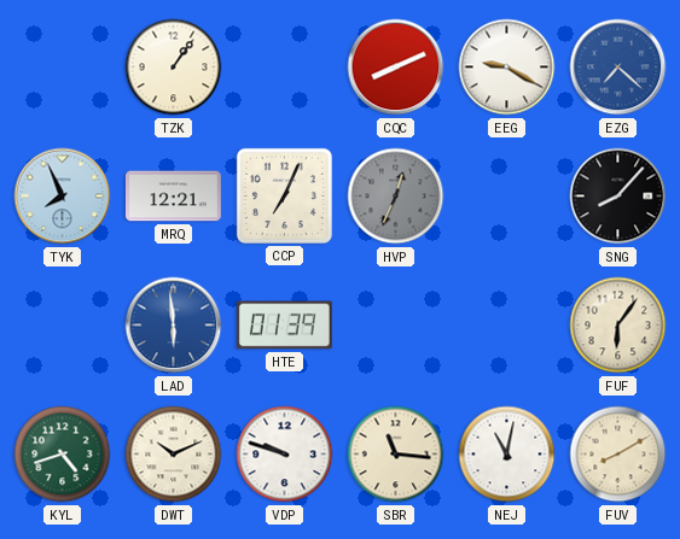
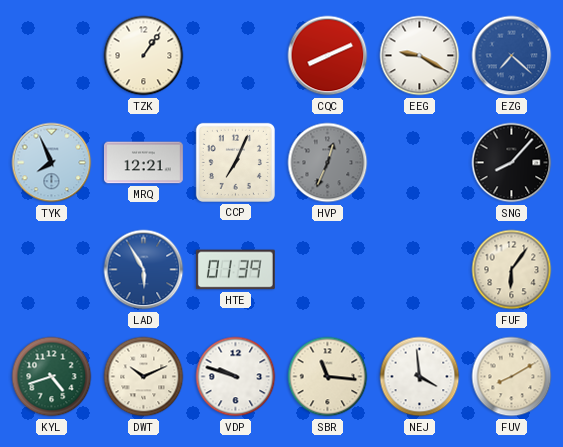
LAD: 5:59 -> 5:55 (144, 270)
NEJ: 11:02 -> 3:59 (420, 377)
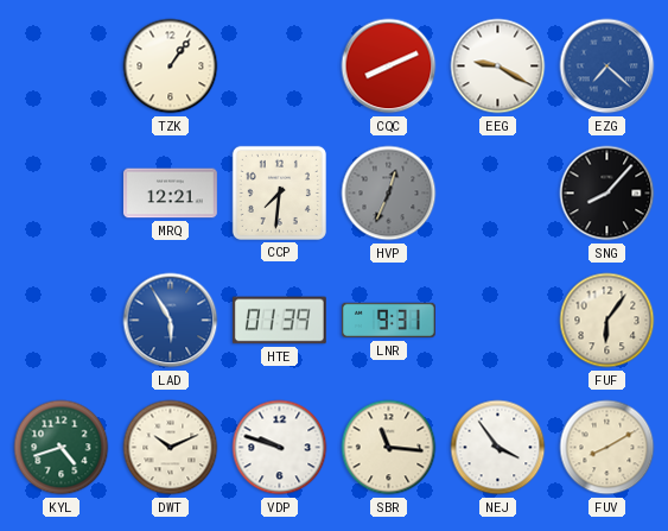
TYK: 7:56 -> none (52, 163)
CCP: 7:04 -> 7:31 (279, 192)
LNR: none -> 9:31 (388, 321)
NEJ: 3:59 -> 3:54 (498, 448)
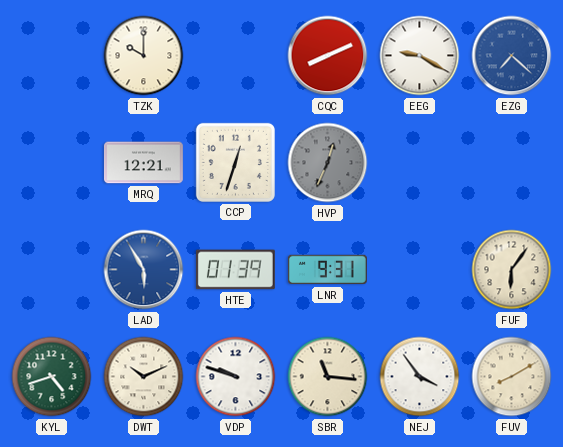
TZK: 1:06 -> 10:00 (144, 56)
CCP: 7:31 -> 12:33 (235, 162)
SNG: 8:07 -> none (607, 194)
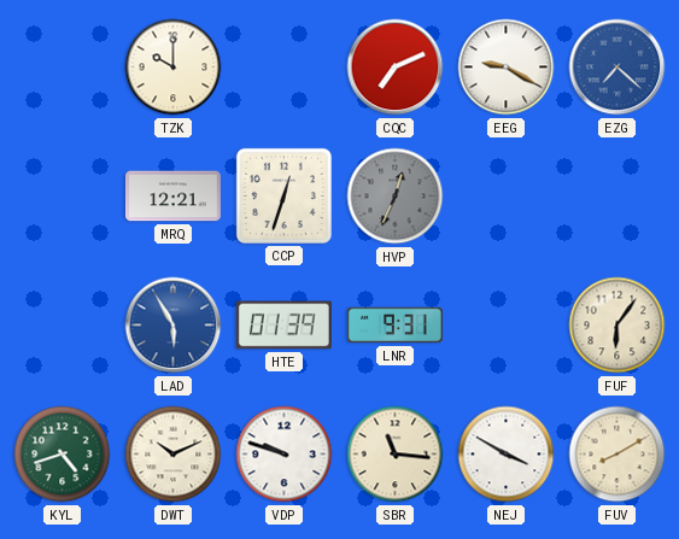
CQC: 8:11 -> 7:11 (396, 68)
NEJ: 3:54 -> 3:50 (507, 455)
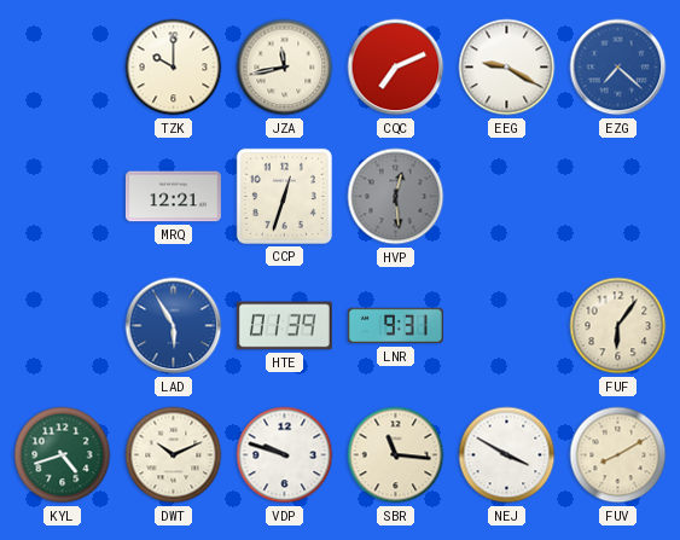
JZA: none -> 11:43 (285, 68)
HVP: 12:34 -> 12:29 (396, 197)
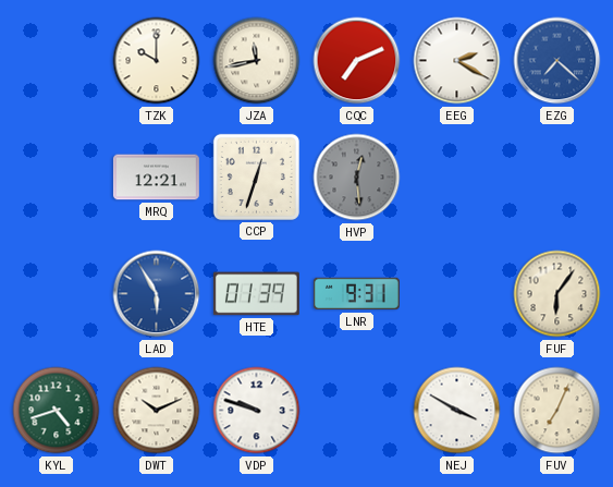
EEG: 9:20 -> 2:20 (457, 61)
SBR: 11:16 -> none (396, 455)
FUV: 8:10 -> 7:04 (557, 411)
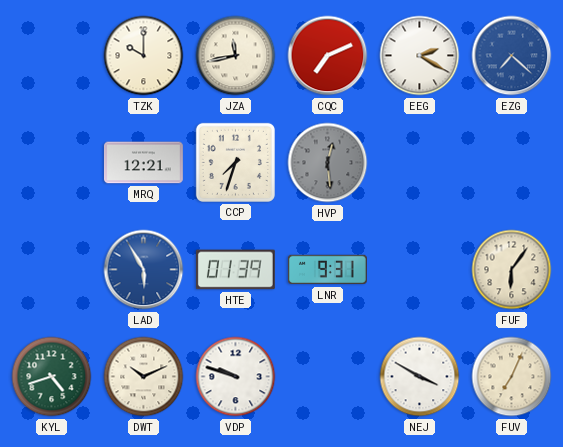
CCP: 12:33 -> 7:33 (235, 162)
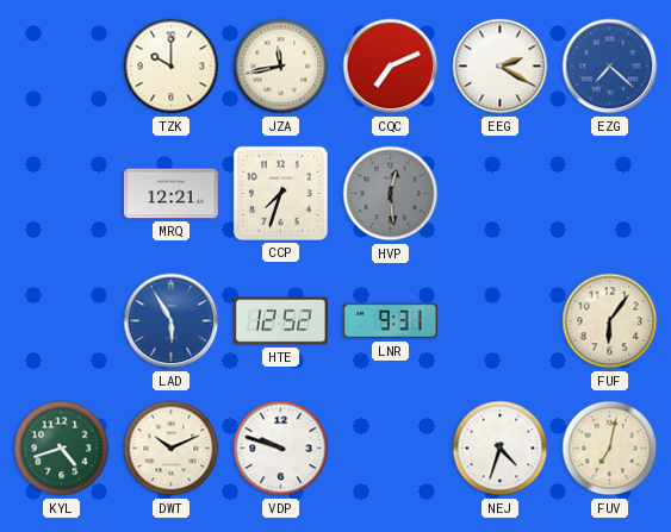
HTE: 01:39 -> 12:52 (280, 321)
NEJ: 3:50 -> 4:33 (501, 449)
FUV: 7:04 -> 7:02 (610, 449)
